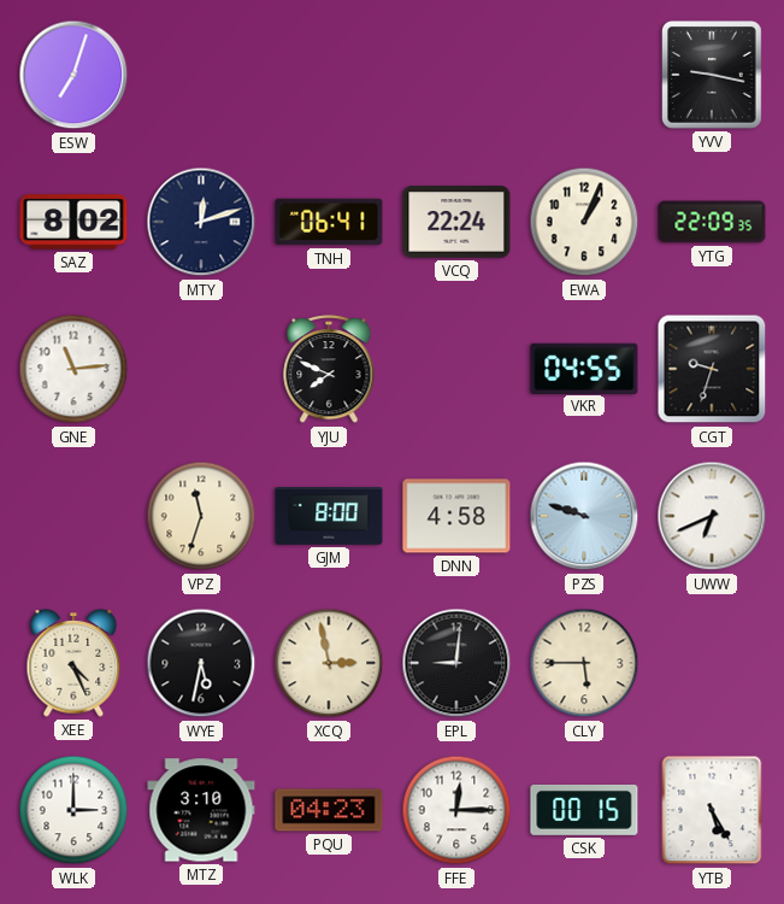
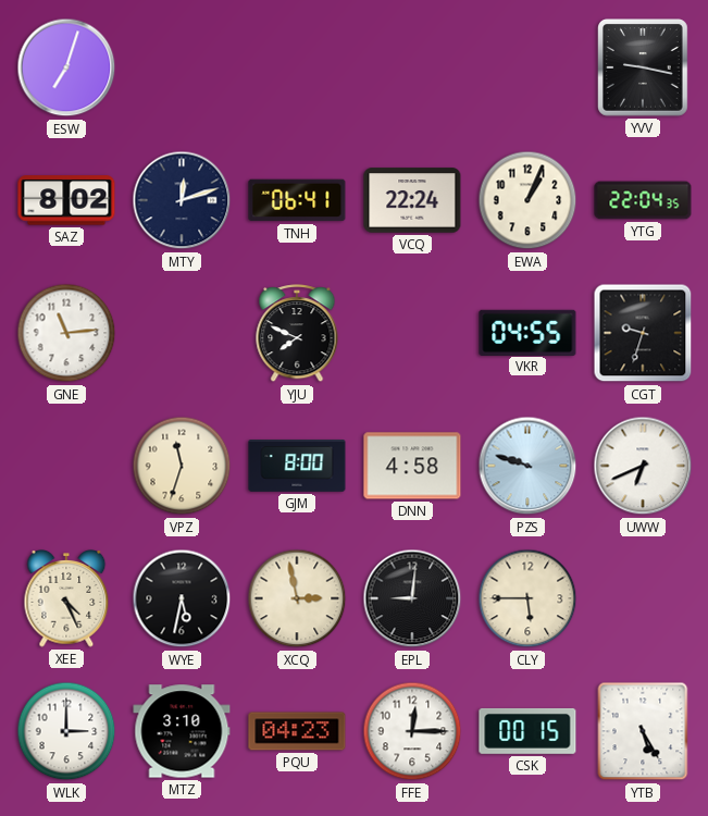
YTG: 22:09 -> 22:04 (643, 200)
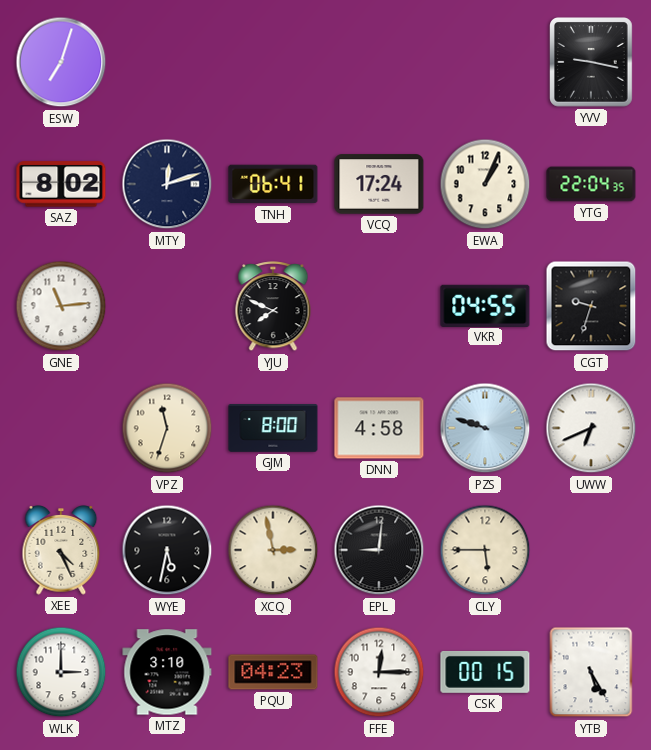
VCQ: 22:24 -> 17:24 (379, 184)
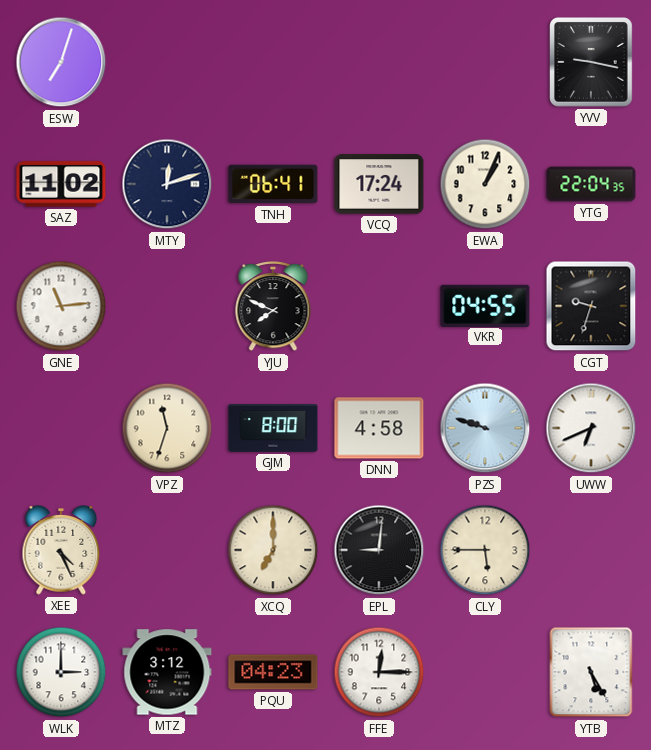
SAZ: 8:02 -> 11:02 (61, 184)
WYE: 5:32 -> none (167, 550)
XCQ: 2:58 -> 7:00 (273, 550)
MTZ: 3:10 -> 3:12 (167, 672)
CSK: 00:15 -> none (485, 672)
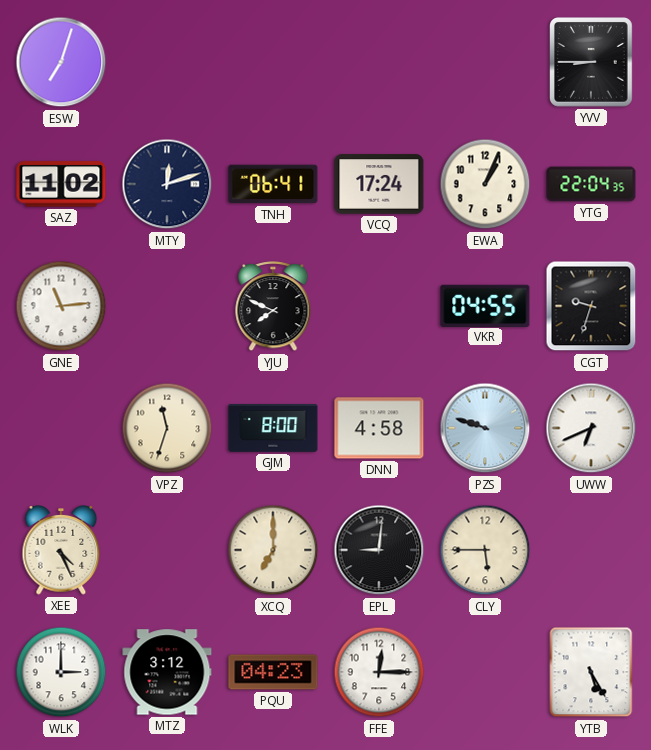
YVV: 9:17 -> 8:45 (592, 63)
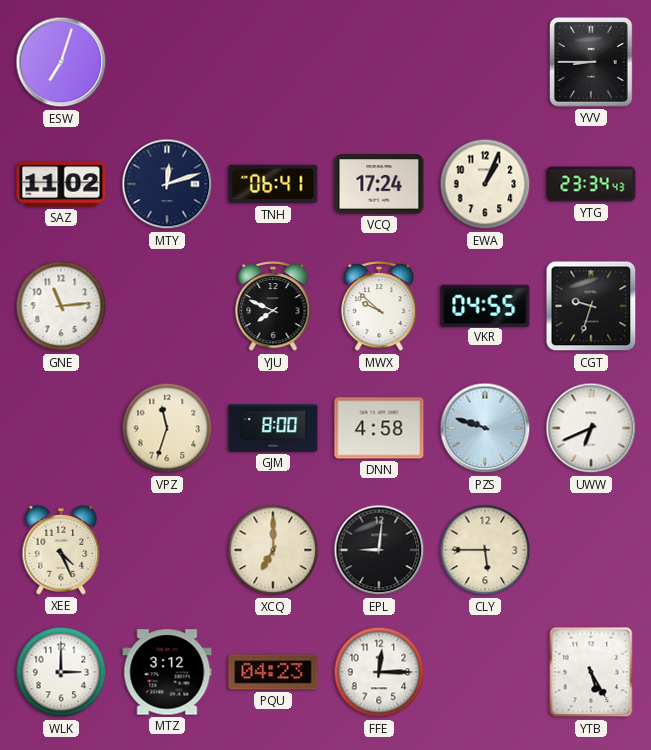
YTG: 22:04 -> 23:34 (591, 184)
MWX: none -> 9:52 (379, 307)
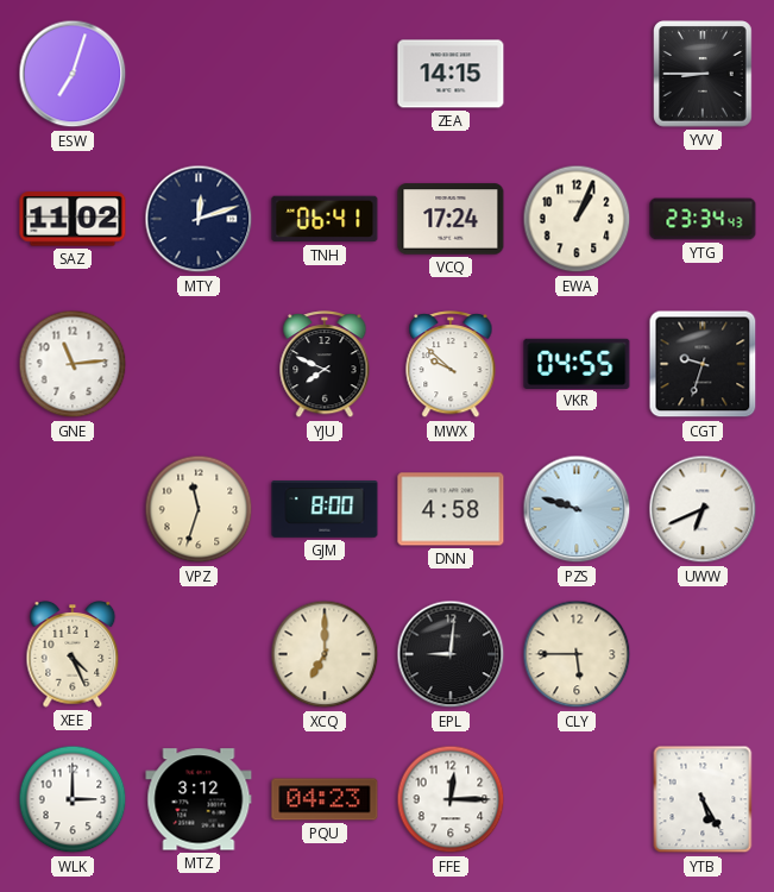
ZEA: none -> 14:15 (451, 74)
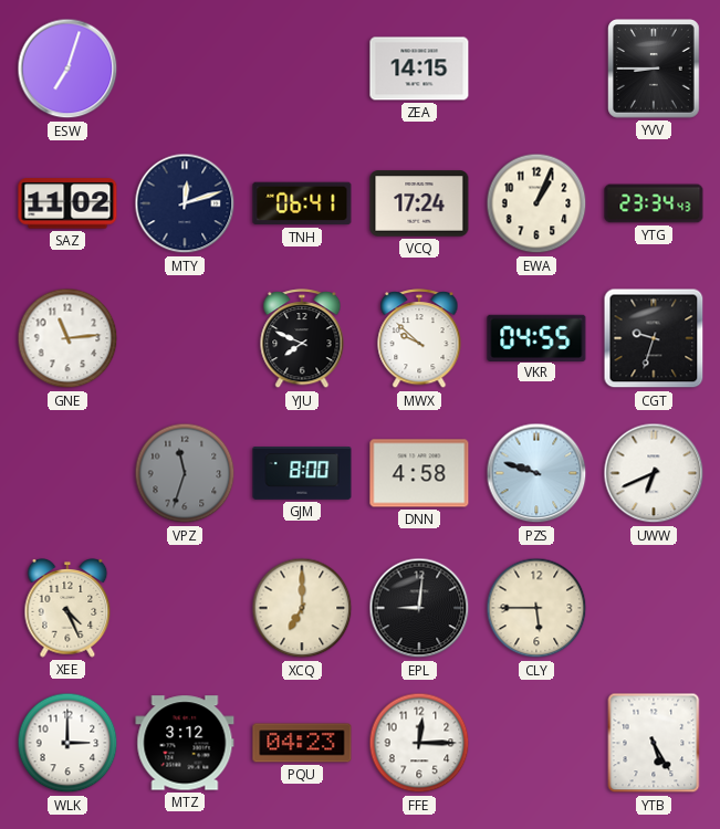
VPZ dial: cream -> grey (185, 473)
